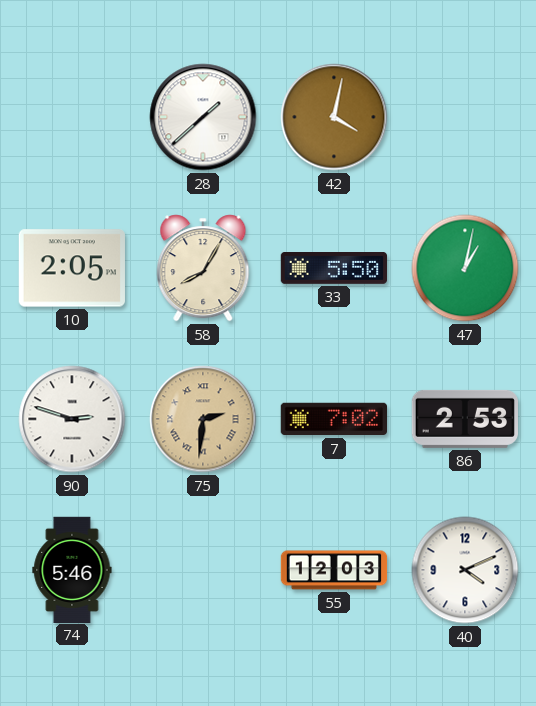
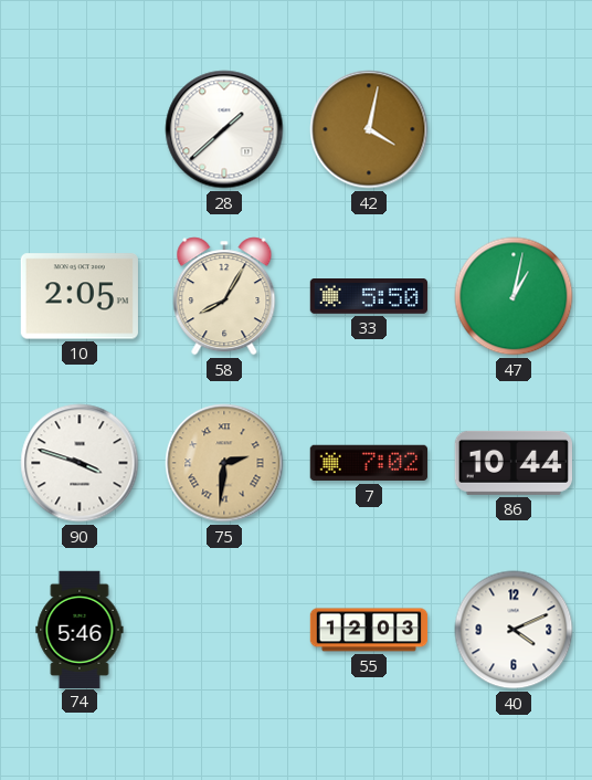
90: 2:48 -> 3:48 (80, 463)
86: 2:53 -> 10:44 (512, 463)
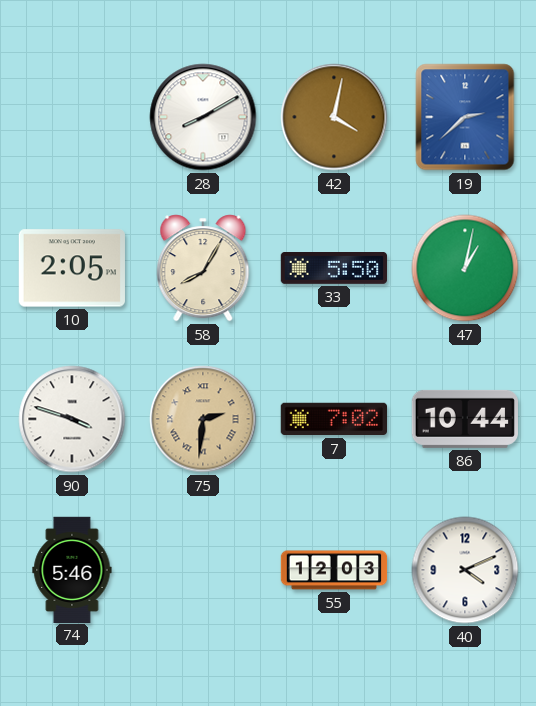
28: 1:38 -> 8:10 (203, 117)
19: none -> 2:38 (465, 117)
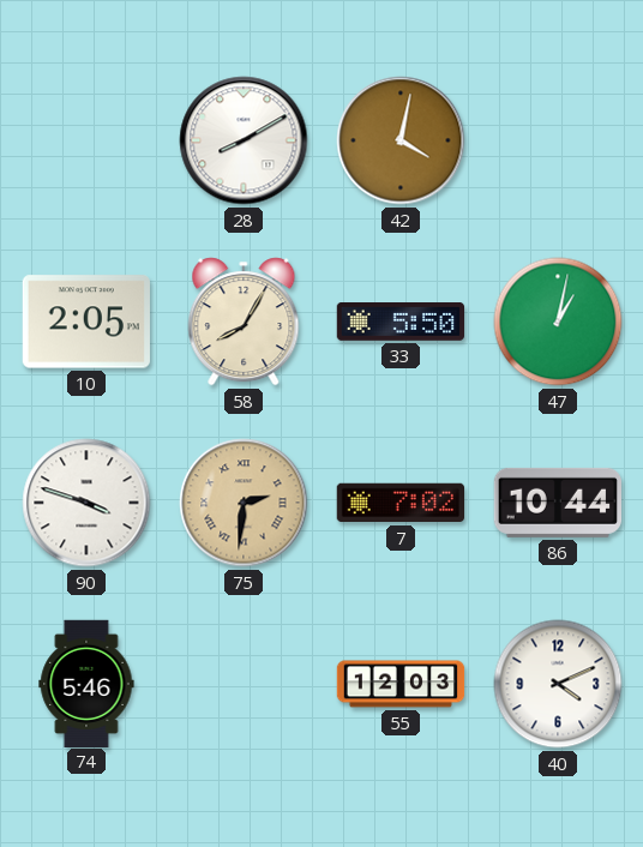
19: 2:38 -> none (465, 117)
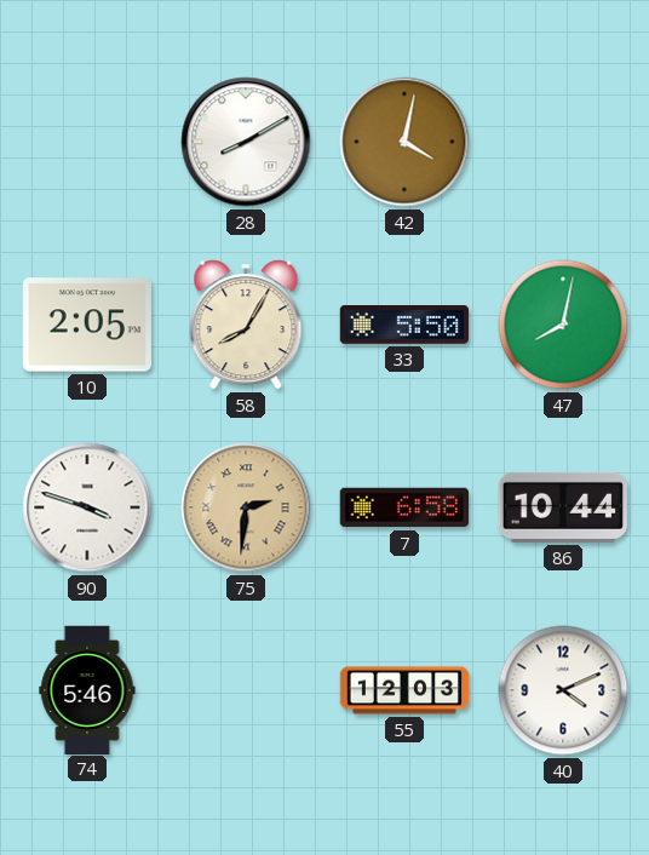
47: 1:02 -> 8:02 (563, 325)
7: 7:02 -> 6:58 (403, 507)
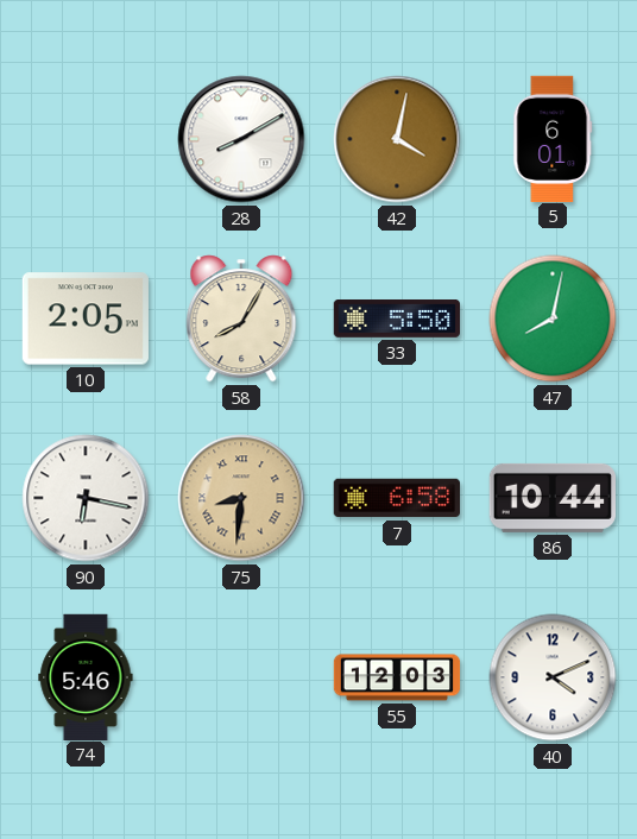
5: none -> 6:01 (553, 138)
90: 3:48 -> 6:17 (86, 498)
75: 2:31 -> 8:31 (241, 498)
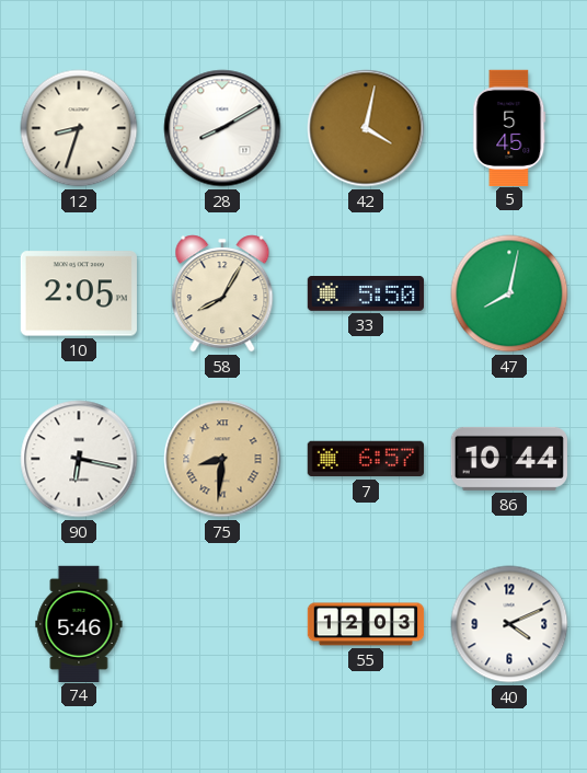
12: none -> 8:33 (79, 128)
5: 6:01 -> 5:45 (509, 127)
7: 6:58 -> 6:57 (365, 459)
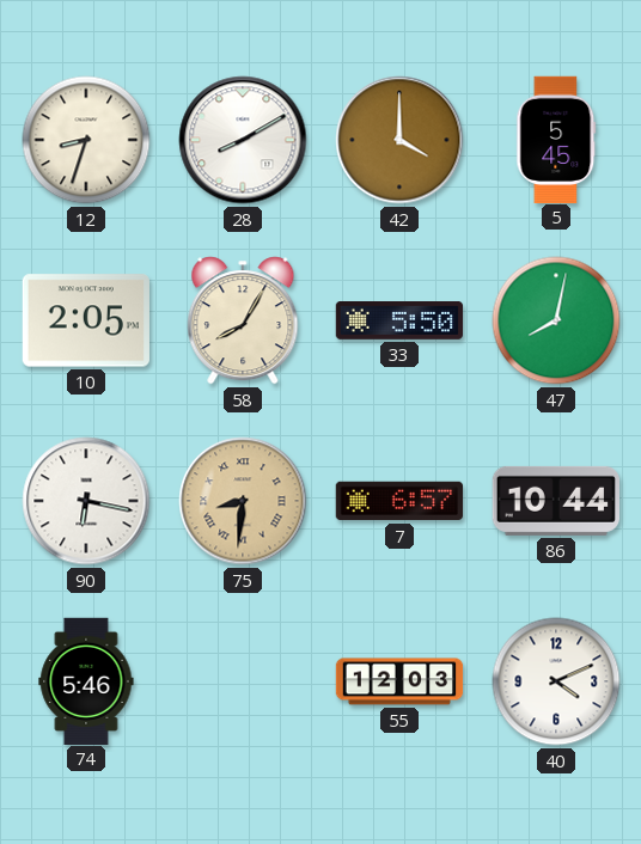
42: 4:02 -> 4:00 (399, 140)
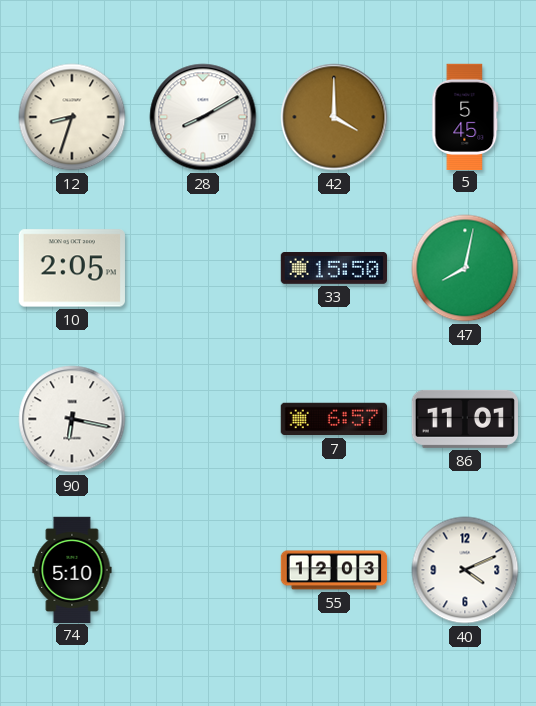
58: 8:05 -> none (243, 320)
33: 5:50 -> 15:50 (333, 269)
75: 8:31 -> none (243, 501)
86: 10:44 -> 11:01 (464, 419)
74: 5:46 -> 5:10 (72, 569)
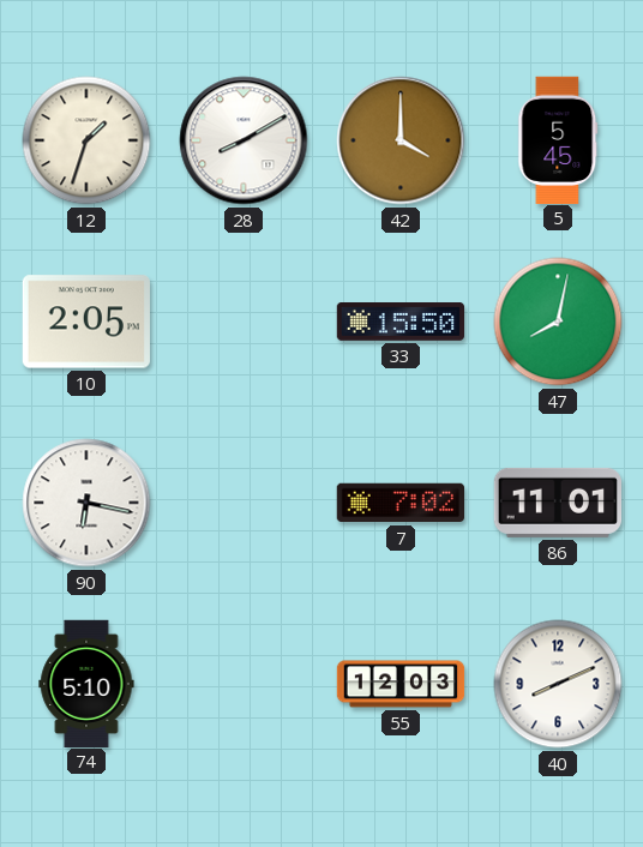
12: 8:33 -> 1:33 (86, 140)
7: 6:57 -> 7:02 (399, 503)
40: 4:11 -> 8:11 (558, 684)
